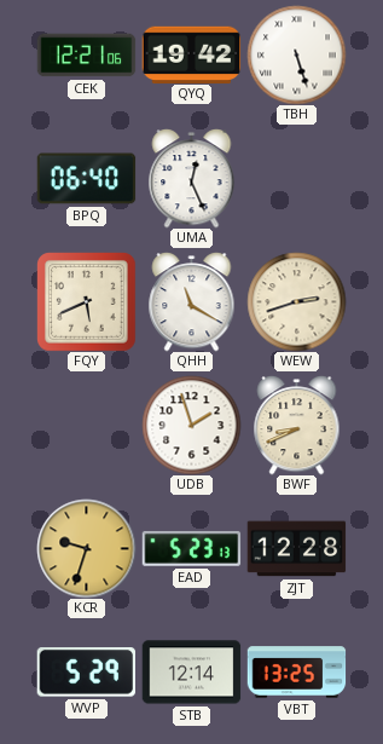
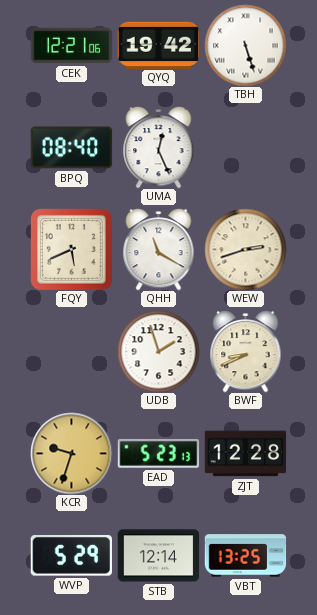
BPQ: 06:40 -> 08:40 (71, 148)
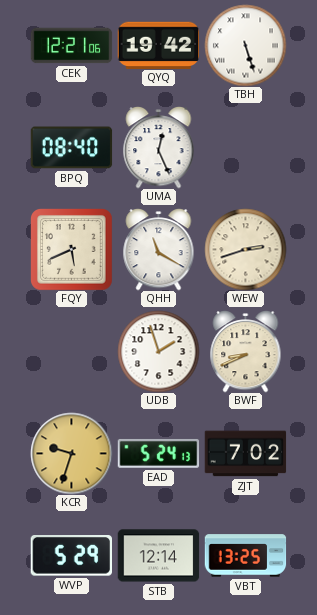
EAD: 5:23 -> 5:24 (158, 453)
ZJT: 12:28 -> 7:02 (245, 454)
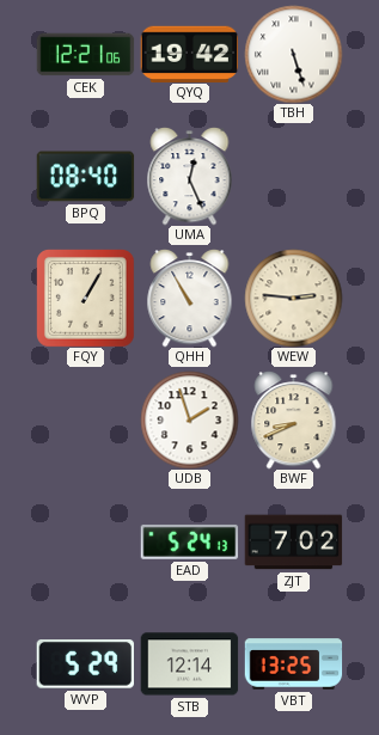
FQY: 5:41 -> 1:05 (86, 299)
QHH: 11:20 -> 10:55 (190, 299)
WEW: 2:42 -> 2:46 (293, 298)
KCR: 9:33 -> none (71, 453)
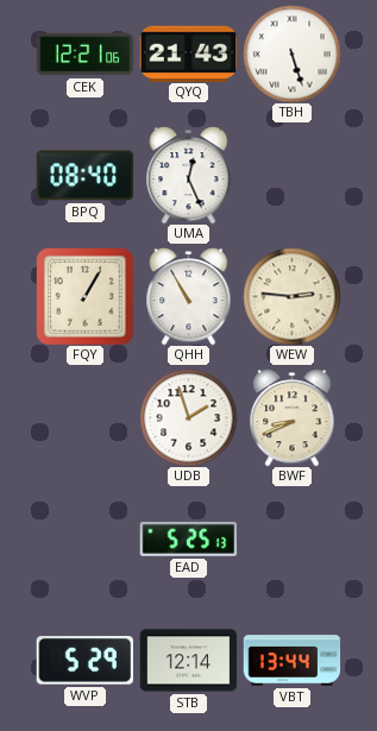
QYQ: 19:42 -> 21:43 (188, 53)
EAD: 5:24 -> 5:25 (188, 538)
ZJT: 7:02 -> none (293, 543)
VBT: 13:25 -> 13:44 (291, 661)
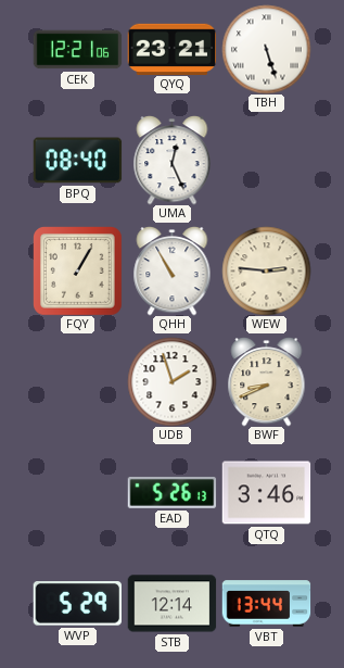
QYQ: 21:43 -> 23:21 (171, 49)
EAD: 5:25 -> 5:26 (171, 492)
QTQ: none -> 3:46 (266, 493)
